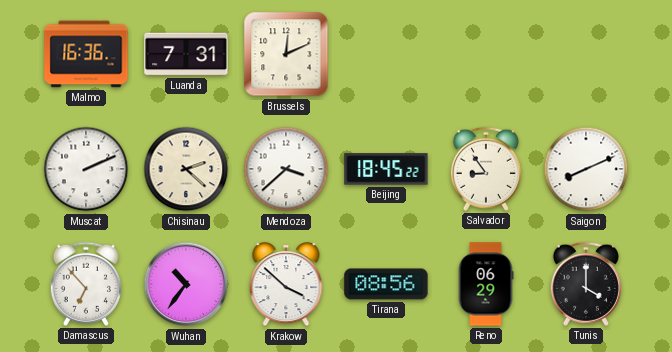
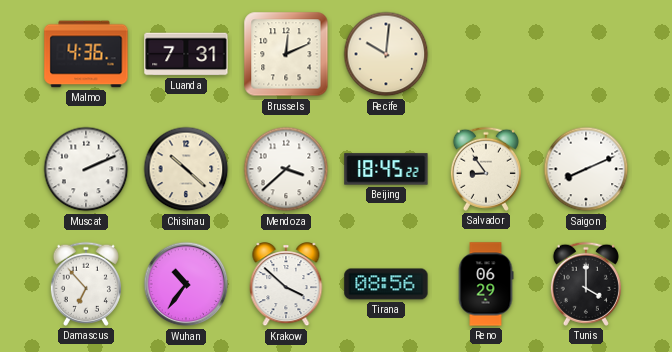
Malmo: 16:36 -> 4:36 (86, 54)
Recife: none -> 10:01 (386, 54)
Chisinau: 2:22 -> 10:22 (186, 169)
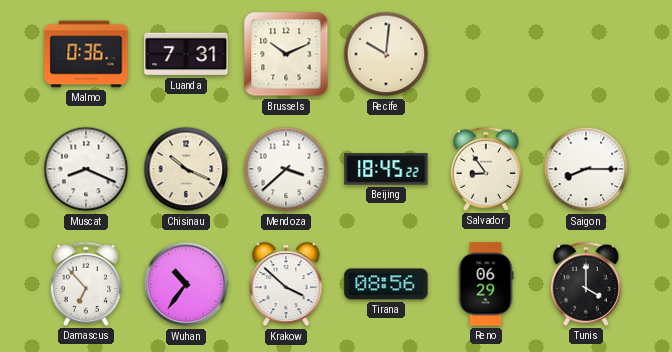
Malmo: 4:36 -> 0:36 (86, 54)
Brussels: 12:11 -> 10:11 (286, 54)
Muscat: 2:11 -> 8:19 (86, 169)
Chisinau: 10:22 -> 10:19 (186, 169)
Saigon: 8:11 -> 8:15 (586, 169)
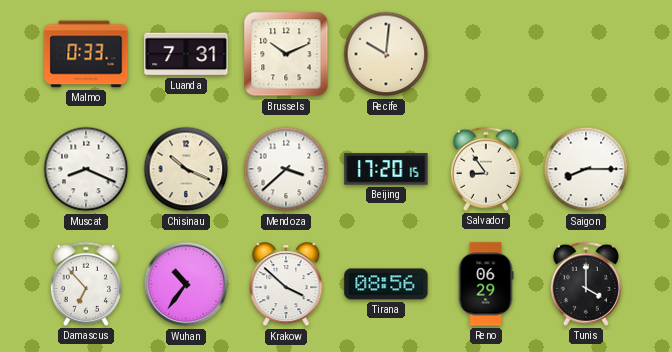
Malmo: 0:36 -> 0:33 (86, 54)
Beijing: 18:45 -> 17:20 (386, 169)
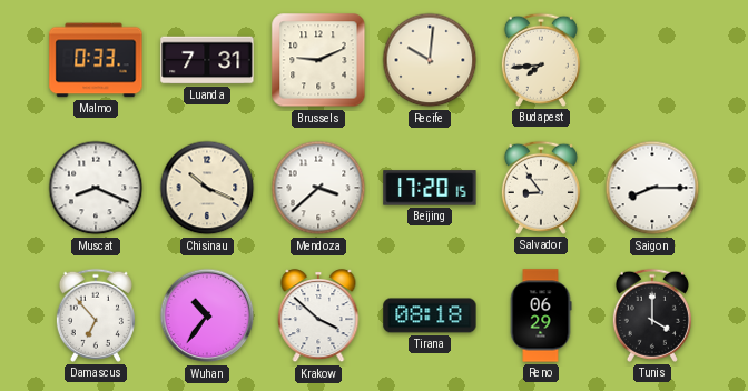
Brussels: 10:11 -> 9:11 (318, 60)
Budapest: none -> 7:44 (541, 60)
Tirana: 08:56 -> 08:18 (430, 315)
